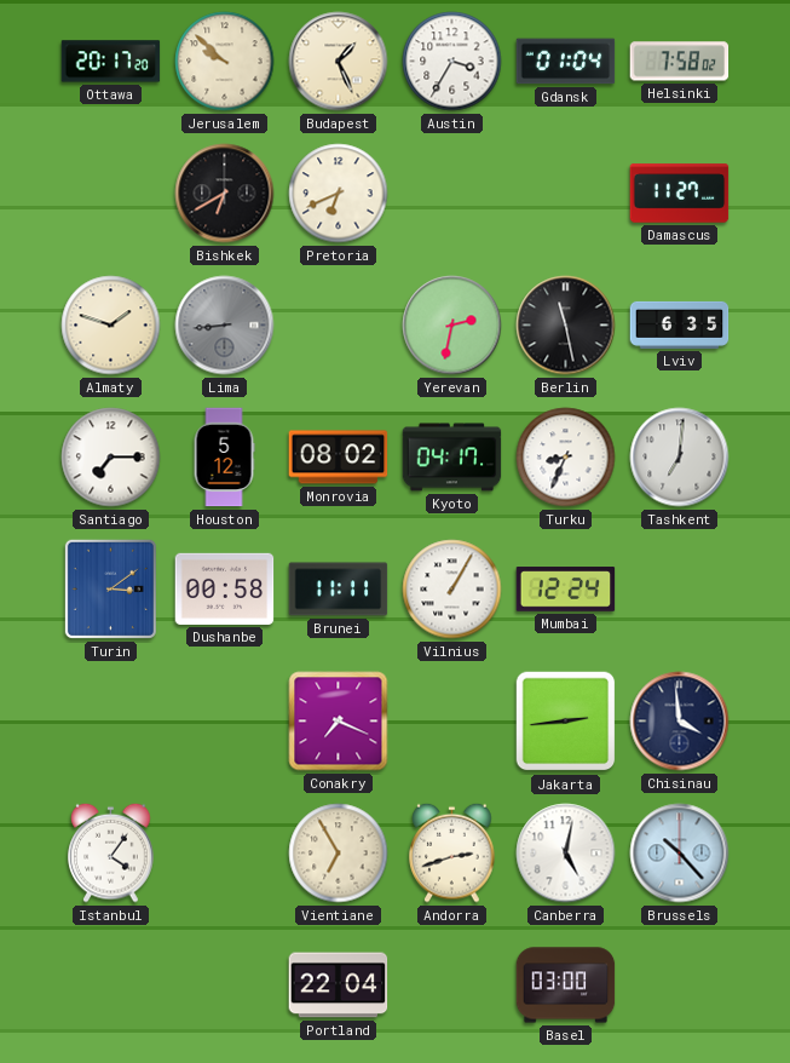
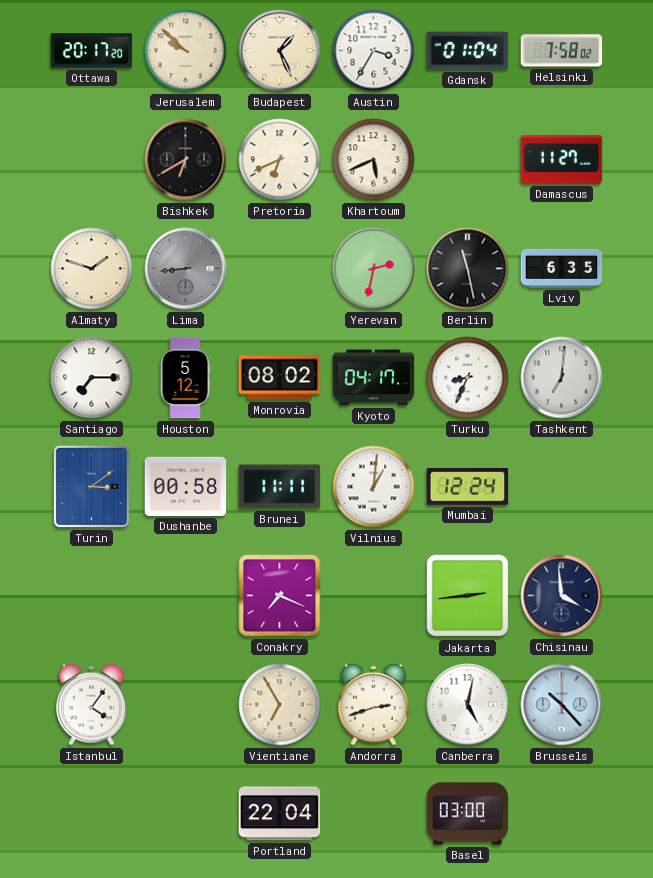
Khartoum: none -> 5:41 (374, 160)
Vilnius: 1:05 -> 1:01 (374, 487)
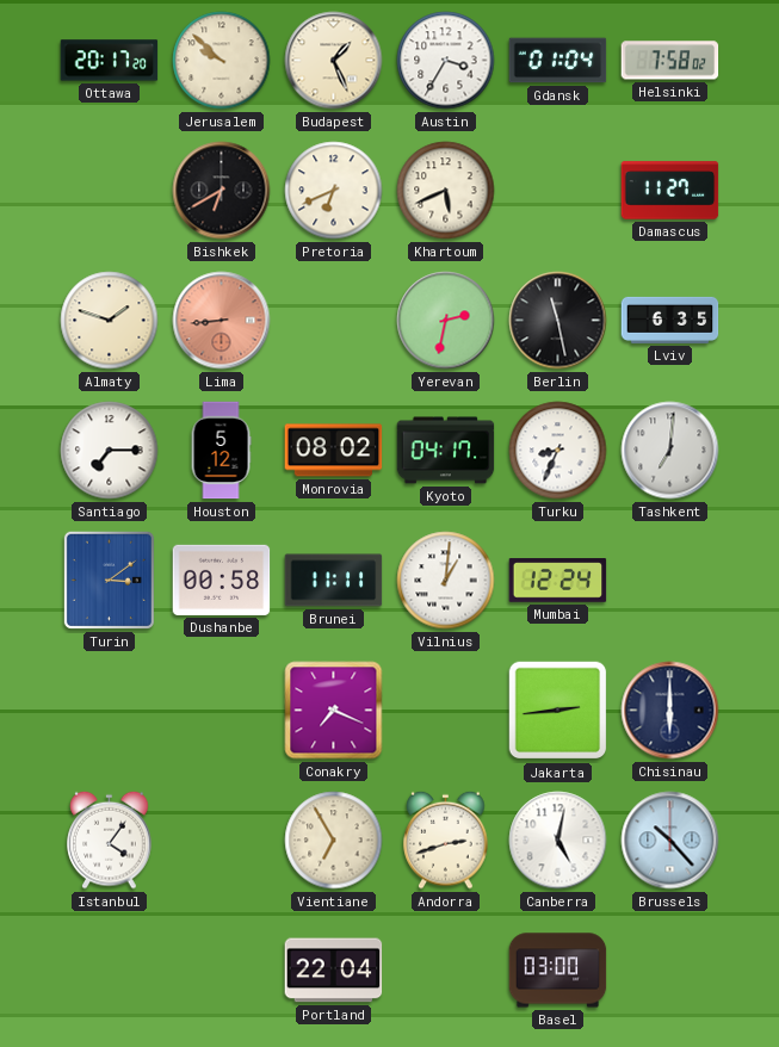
Lima dial: grey -> salmon (222, 321)
Chisinau: 3:59 -> 6:00 (670, 711)
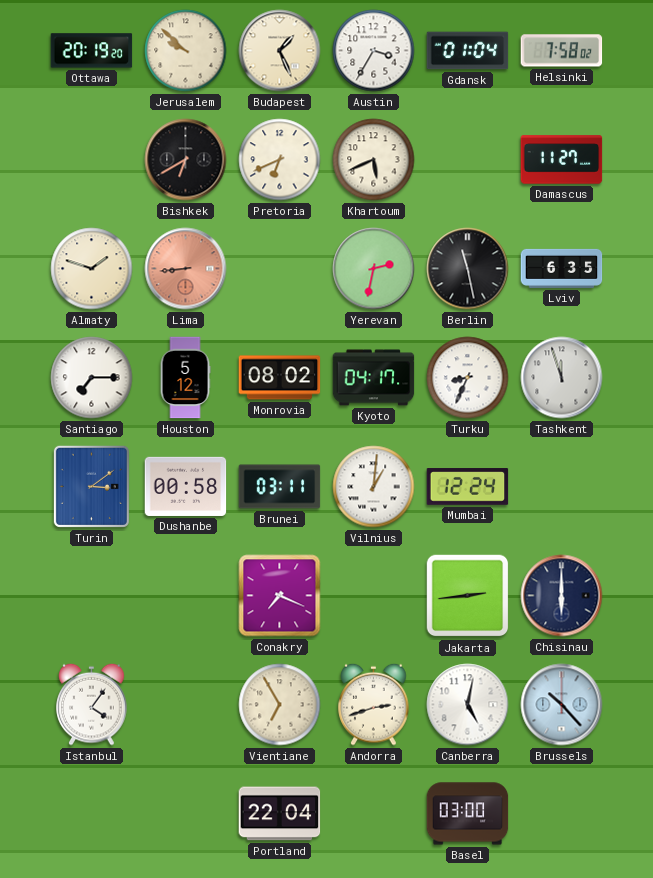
Ottawa: 20:17 -> 20:19 (92, 51)
Tashkent: 7:01 -> 11:57 (562, 378)
Brunei: 11:11 -> 03:11 (280, 487)
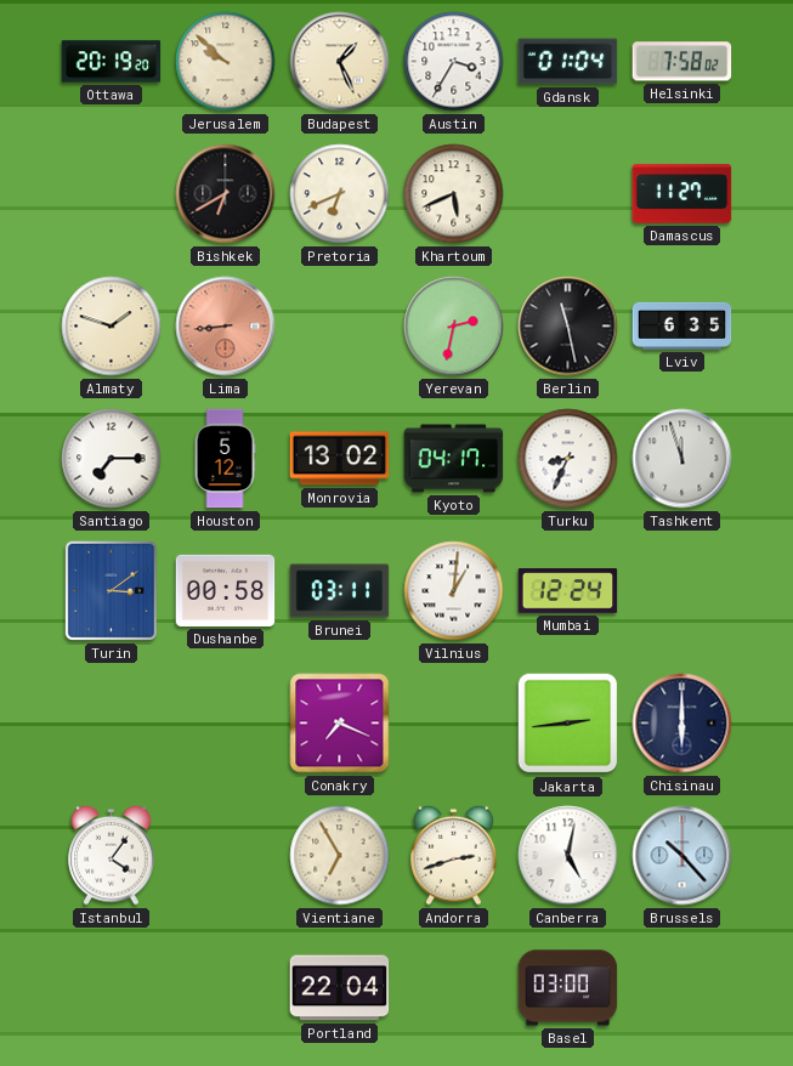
Monrovia: 08:02 -> 13:02 (340, 459)
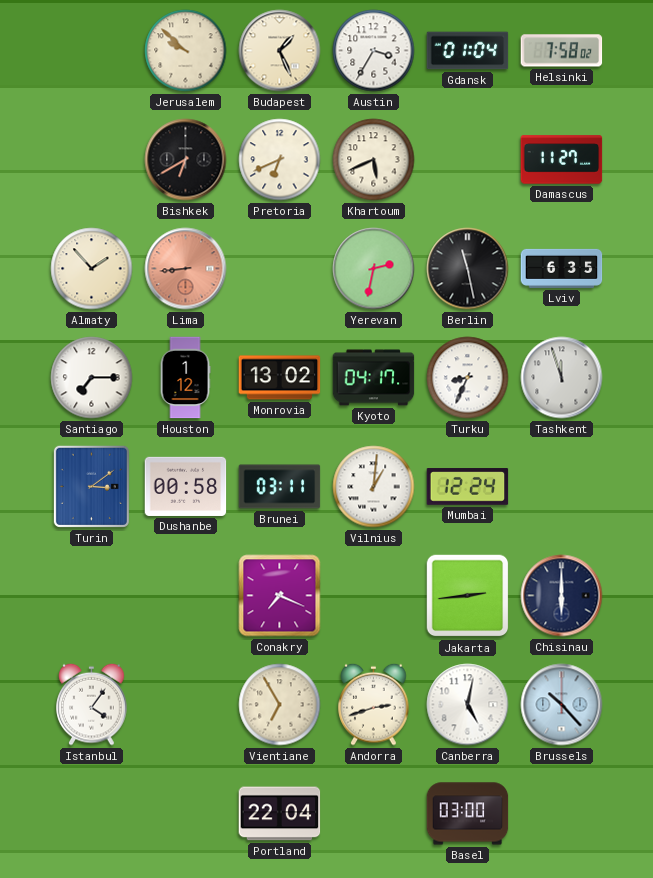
Ottawa: 20:19 -> none (112, 62)
Almaty: 1:48 -> 1:53 (92, 269)
Houston: 5:12 -> 1:12 (185, 378)
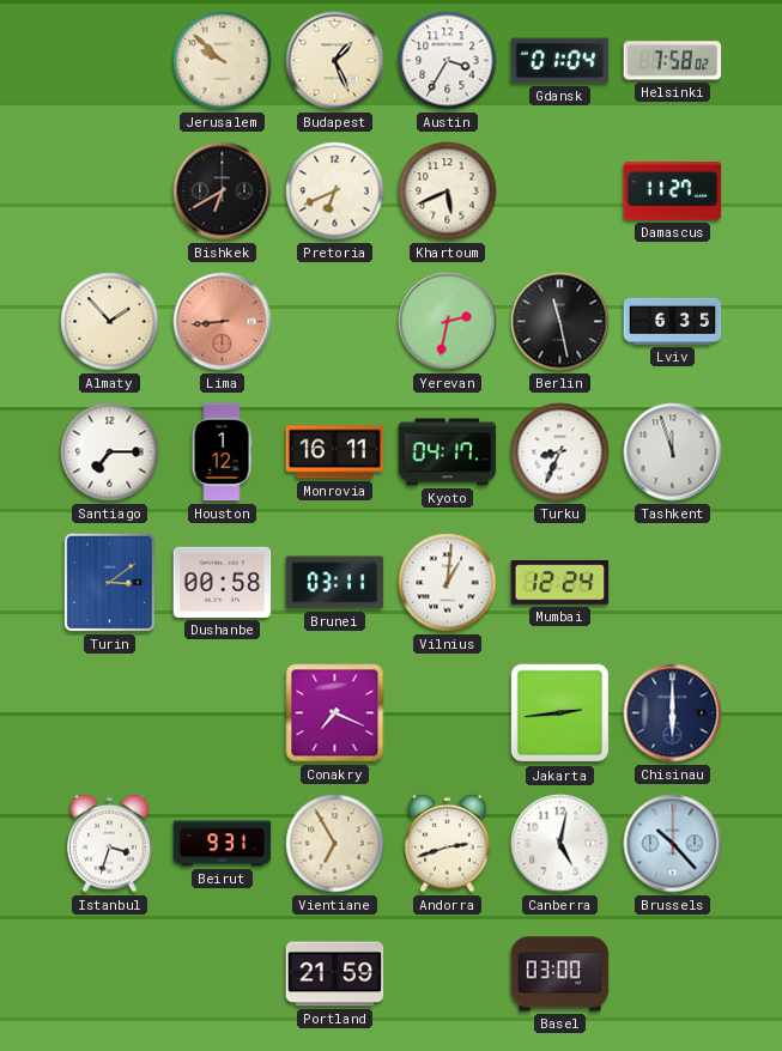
Monrovia: 13:02 -> 16:11 (335, 452)
Istanbul: 4:06 -> 3:33 (110, 843)
Beirut: none -> 9:31 (223, 844)
Portland: 22:04 -> 21:59 (335, 974)
